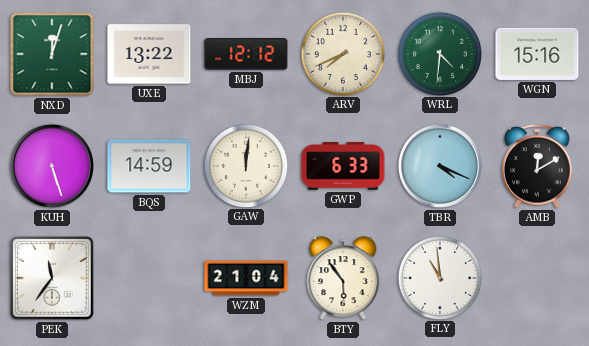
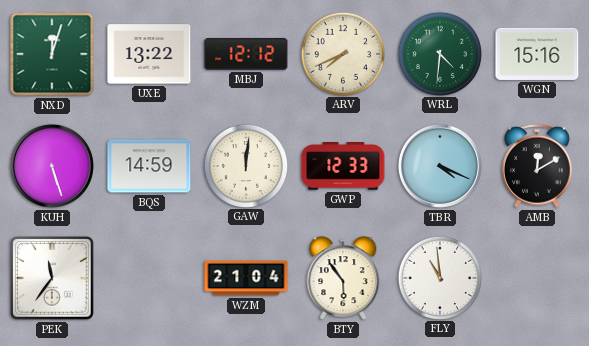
GWP: 6:33 -> 12:33 (343, 167)
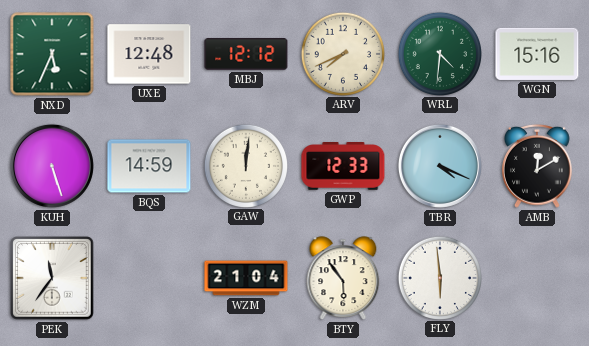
NXD: 12:03 -> 5:34 (52, 54)
UXE: 13:22 -> 12:48 (149, 54)
FLY: 10:59 -> 5:59 (439, 277)
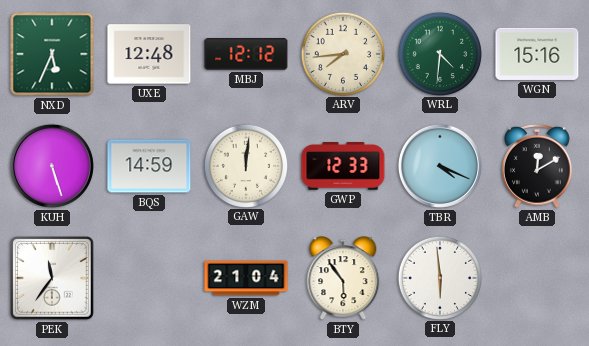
ARV: 7:41 -> 7:44 (342, 53)
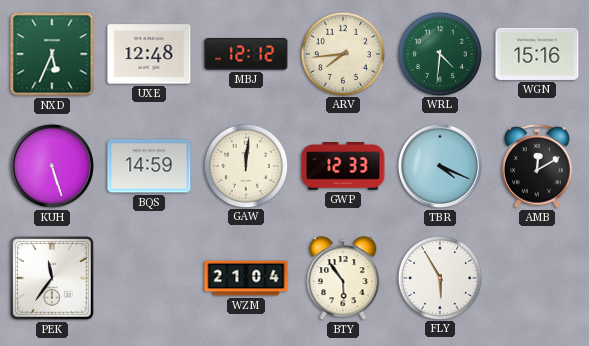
FLY: 5:59 -> 5:55 (439, 277)
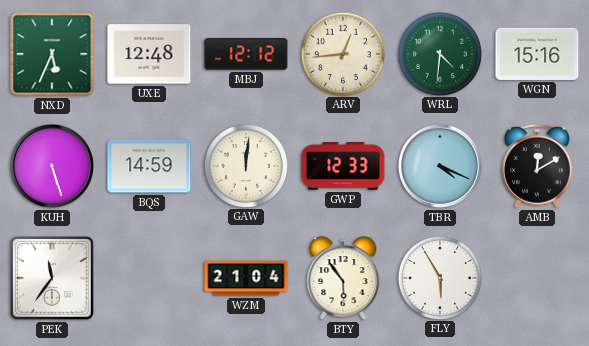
ARV: 7:44 -> 12:44 (342, 53)
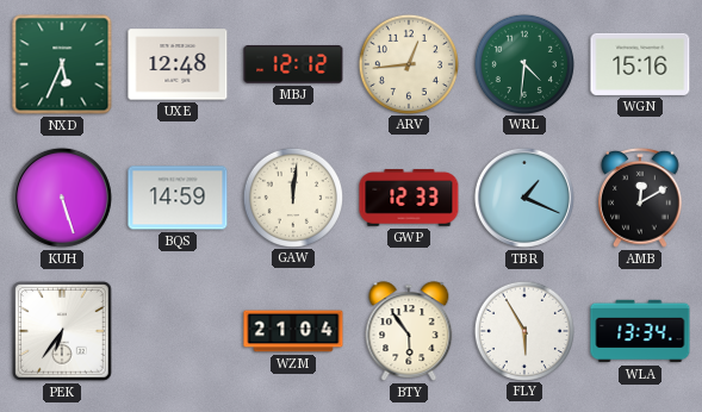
TBR: 4:19 -> 1:19 (524, 198)
PEK: 11:36 -> 6:36 (62, 331)
WLA: none -> 13:34 (640, 331)
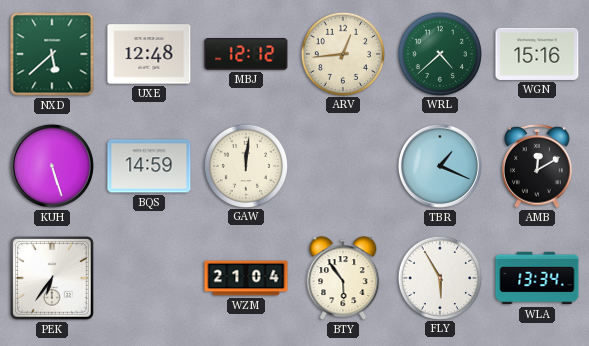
NXD: 5:34 -> 5:38 (52, 54)
WRL: 4:31 -> 4:38 (439, 53)
GWP: 12:33 -> none (409, 199)
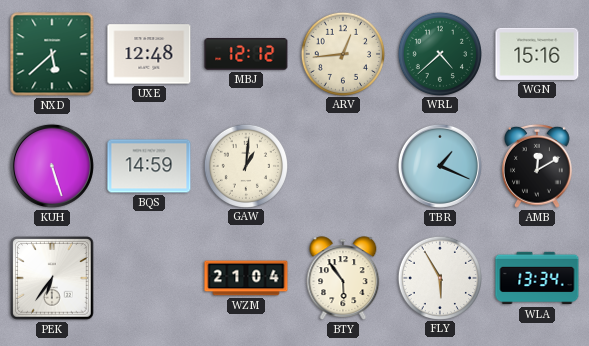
GAW: 12:01 -> 1:01 (245, 165)
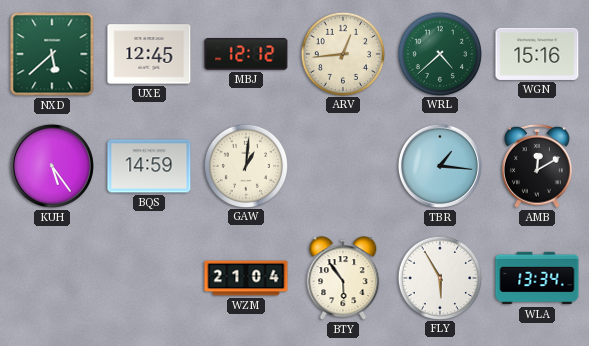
UXE: 12:48 -> 12:45 (149, 54)
KUH: 5:27 -> 5:24 (52, 166)
TBR: 1:19 -> 1:16 (440, 166)
PEK: 6:36 -> none (52, 278)
